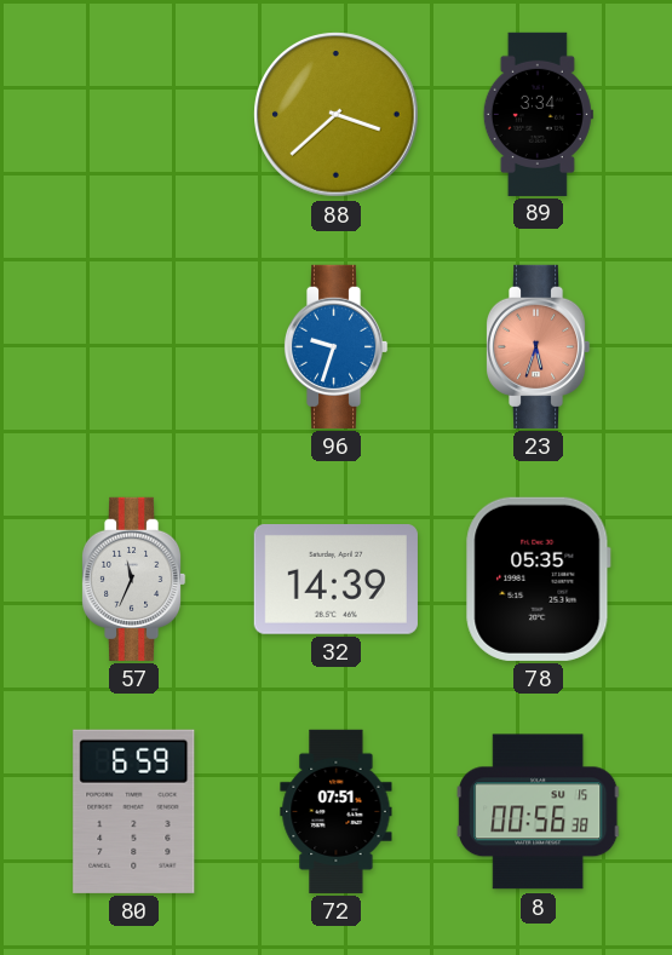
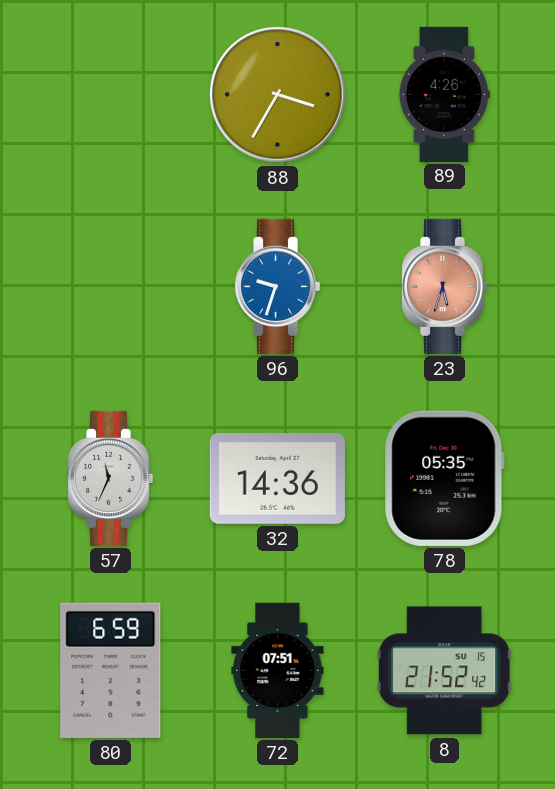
88: 3:38 -> 3:35 (278, 95)
89: 3:34 -> 4:26 (444, 94)
32: 14:39 -> 14:36 (277, 479)
8: 00:56 -> 21:52 (445, 671)
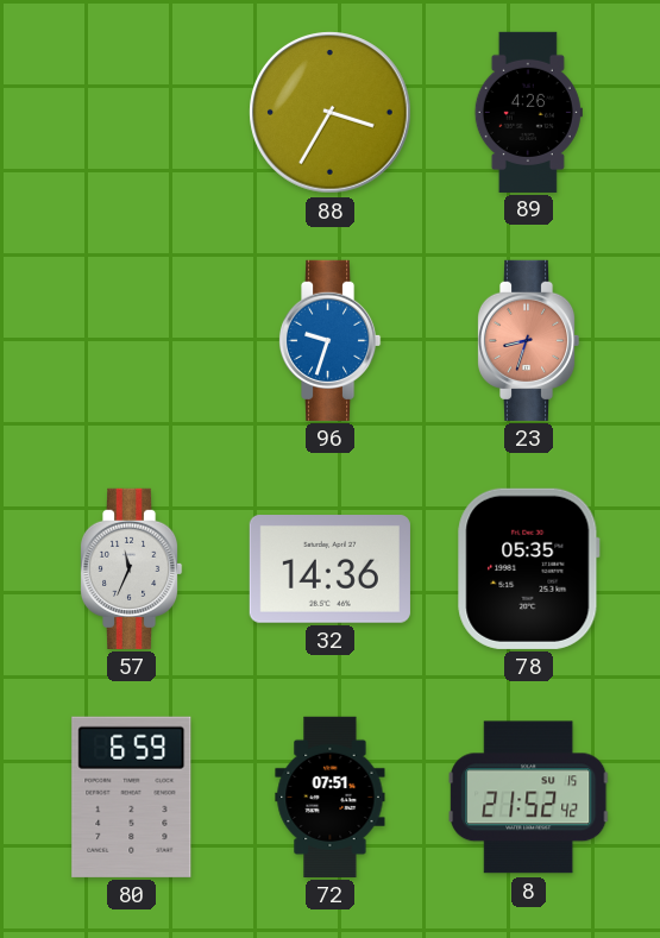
23: 5:33 -> 8:33 (528, 340)
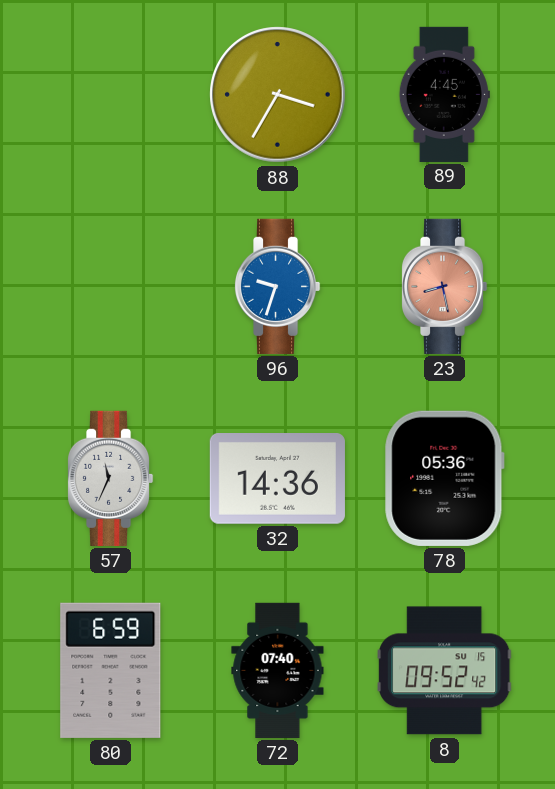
89: 4:26 -> 4:45 (444, 94)
23: 8:33 -> 8:28 (444, 286)
78: 05:35 -> 05:36 (444, 478)
72: 07:51 -> 07:40 (278, 670)
8: 21:52 -> 09:52 (445, 671)
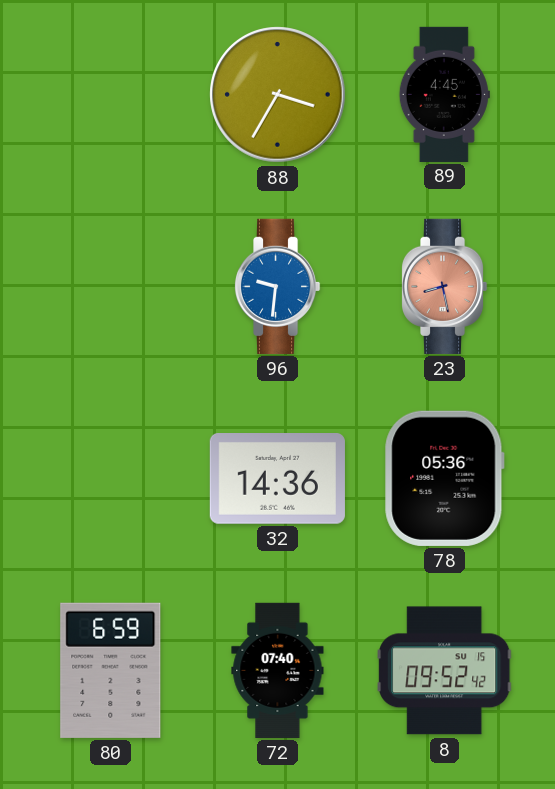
96: 9:33 -> 9:31 (277, 286)
57: 11:34 -> none (110, 478)
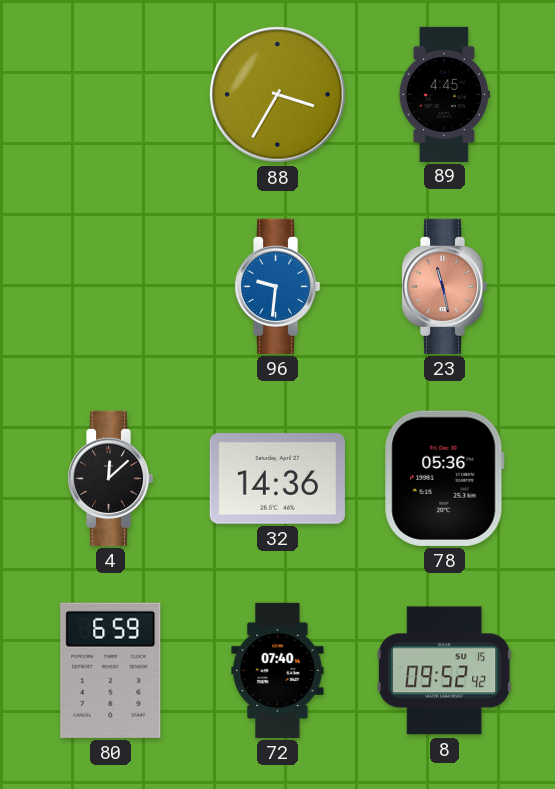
23: 8:28 -> 11:28 (444, 286)
4: none -> 12:08 (110, 478)
